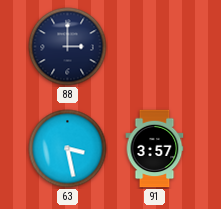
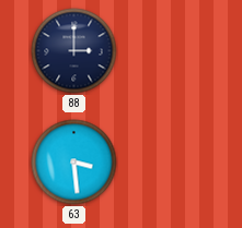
63: 3:28 -> 3:29 (74, 163)
91: 3:57 -> none (155, 149)
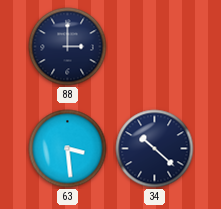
34: none -> 10:22 (155, 149)
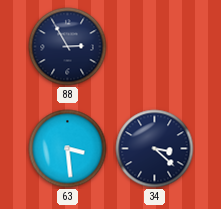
88: 3:00 -> 2:55 (68, 47)
34: 10:22 -> 3:22 (155, 149)
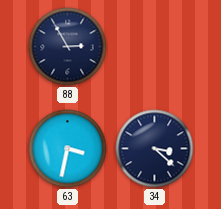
63: 3:29 -> 3:32 (68, 149)
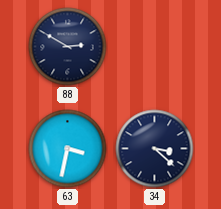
88: 2:55 -> 2:50 (68, 47)
